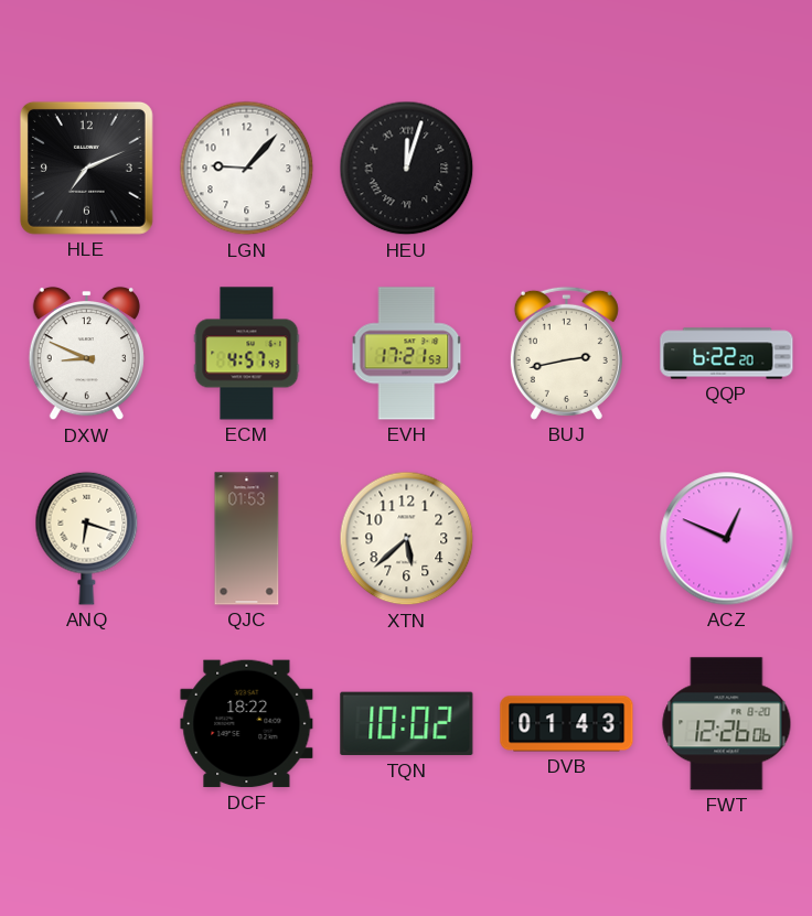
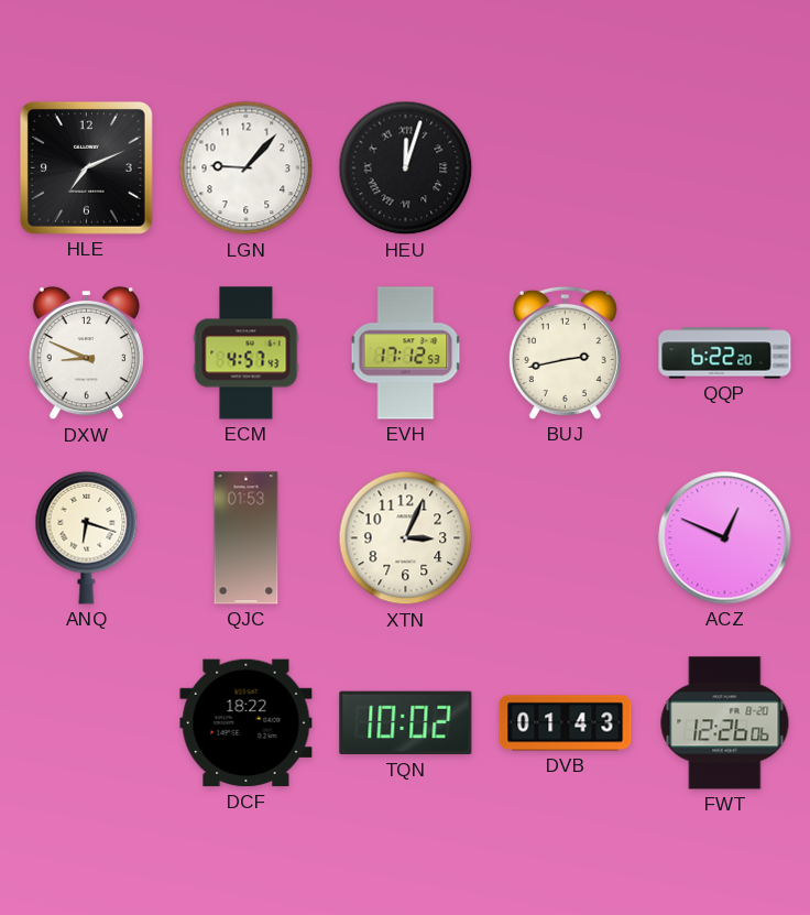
EVH: 17:21 -> 17:12 (406, 353)
XTN: 5:38 -> 3:04 (406, 538)
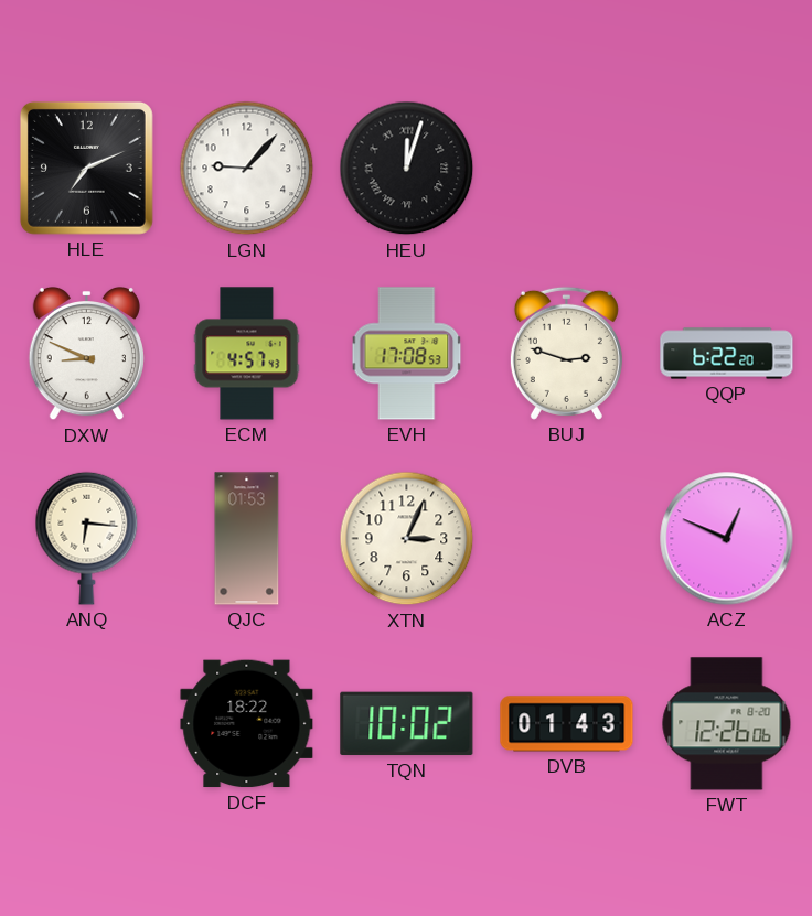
EVH: 17:12 -> 17:08 (407, 354)
BUJ: 2:43 -> 2:48 (566, 353)
ANQ: 6:18 -> 6:16 (87, 538)
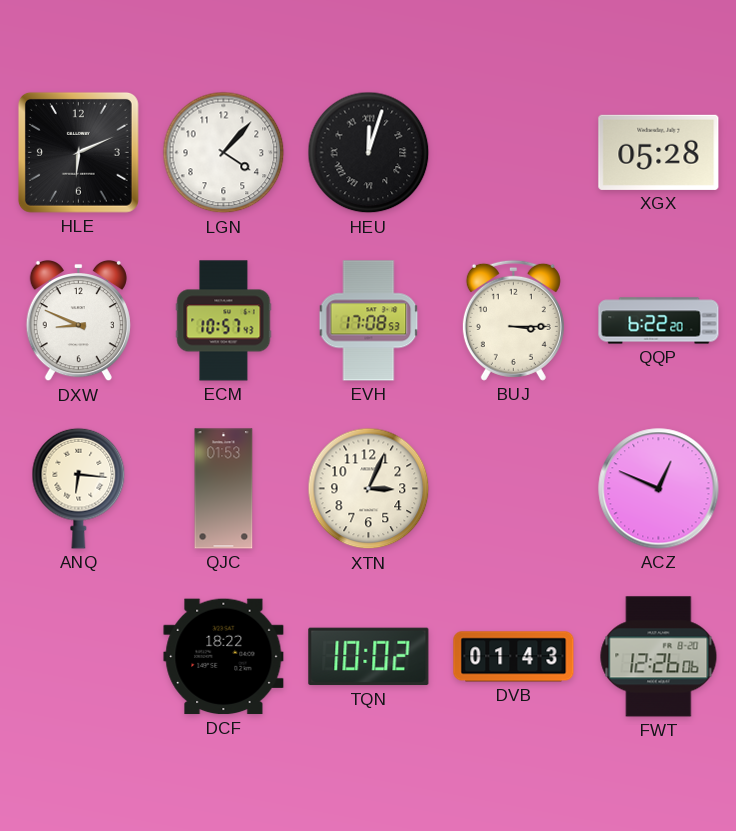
HLE: 7:11 -> 6:11 (78, 152)
LGN: 9:07 -> 4:07 (224, 153)
XGX: none -> 05:28 (659, 152)
ECM: 4:57 -> 10:57 (224, 321)
BUJ: 2:48 -> 3:15 (513, 320)
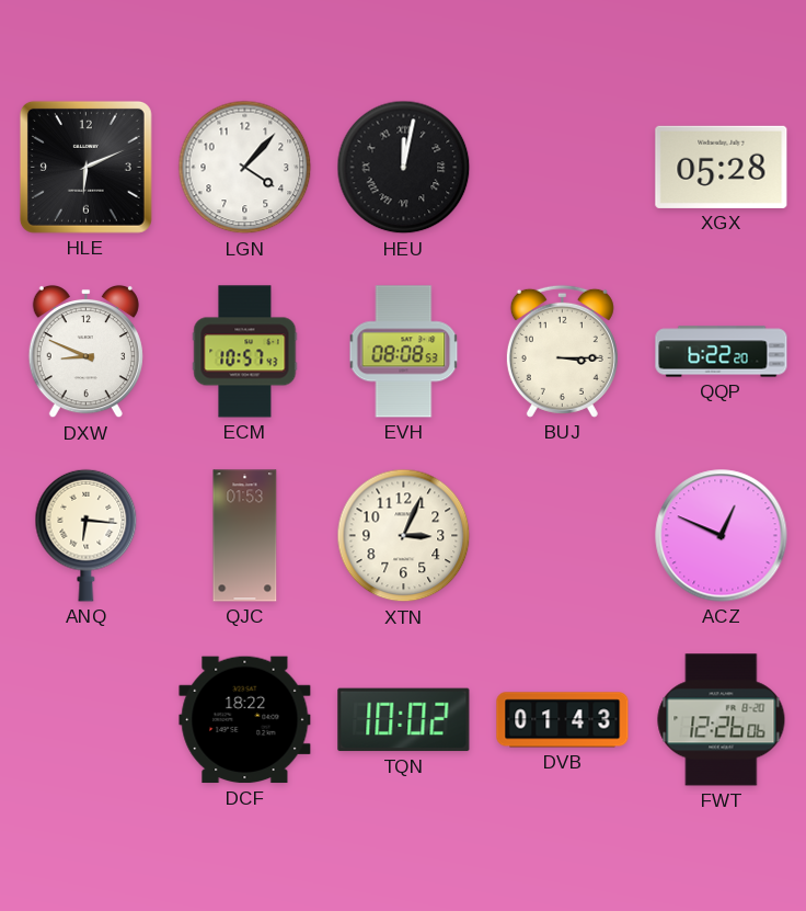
HEU: 12:03 -> 12:02 (404, 168)
EVH: 17:08 -> 08:08 (404, 352)
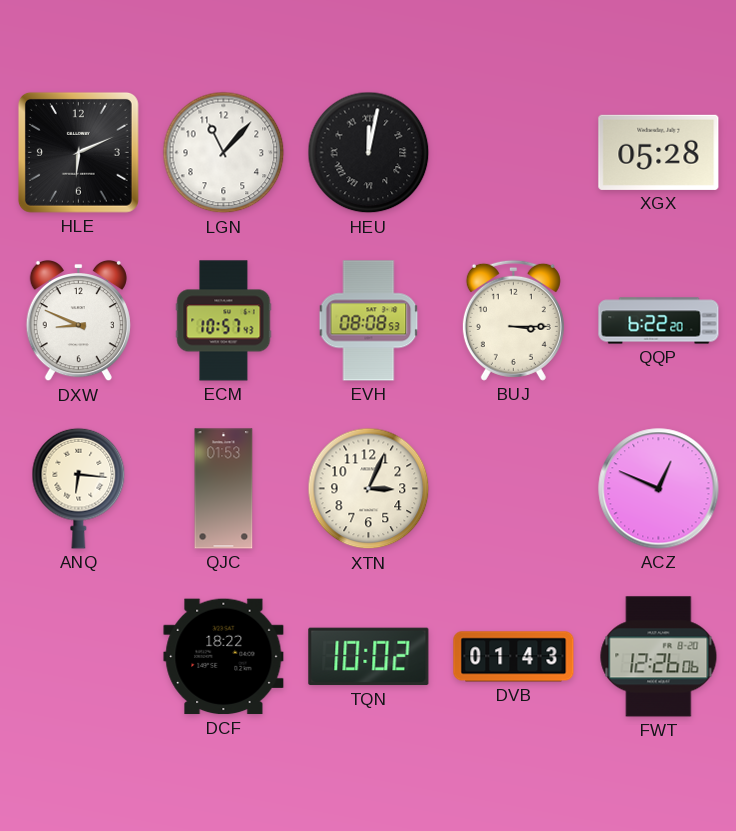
LGN: 4:07 -> 11:07 (224, 153)
